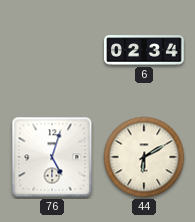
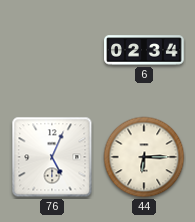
76: 5:03 -> 5:04 (52, 157)
44: 6:10 -> 6:15 (144, 157)
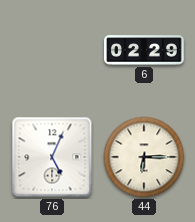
6: 02:34 -> 02:29 (144, 50)
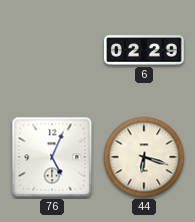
44: 6:15 -> 6:18 (144, 157)
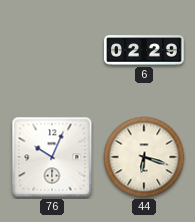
76: 5:04 -> 10:04 (52, 157)
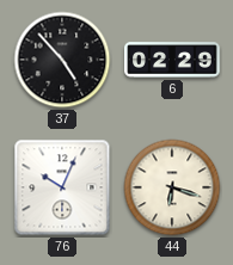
37: none -> 4:53 (62, 60)
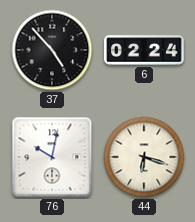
6: 02:29 -> 02:24 (144, 50)
76: 10:04 -> 10:02 (52, 157)
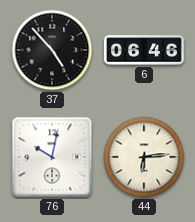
6: 02:24 -> 06:46 (144, 50)
44: 6:18 -> 6:14 (144, 157)
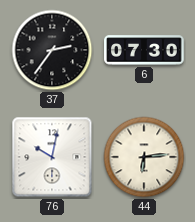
37: 4:53 -> 2:36 (52, 50)
6: 06:46 -> 07:30 (144, 50)
